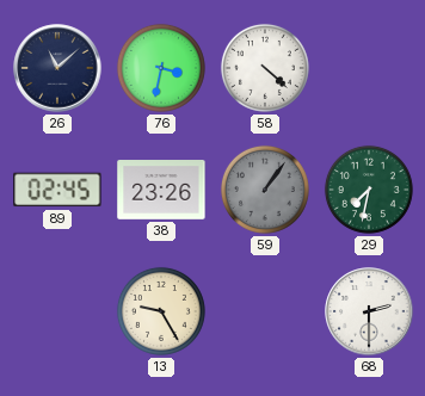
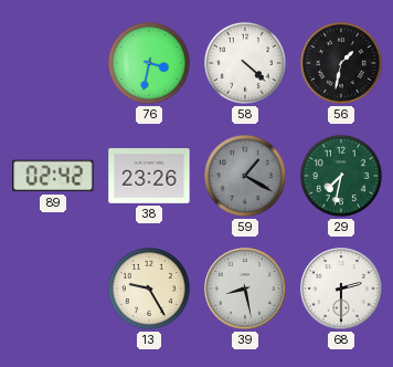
26: 11:08 -> none (57, 68)
56: none -> 1:32 (341, 63)
89: 02:45 -> 02:42 (53, 176)
59: 1:06 -> 1:20 (245, 176)
39: none -> 8:28 (245, 289)
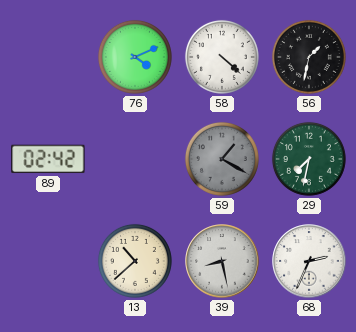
76: 3:32 -> 4:11 (135, 57)
38: 23:26 -> none (149, 177)
13: 9:25 -> 10:38 (135, 261)
68: 2:30 -> 2:34 (309, 261)
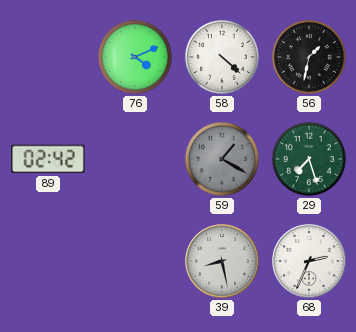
29: 7:32 -> 7:27 (309, 159)
13: 10:38 -> none (135, 261)
